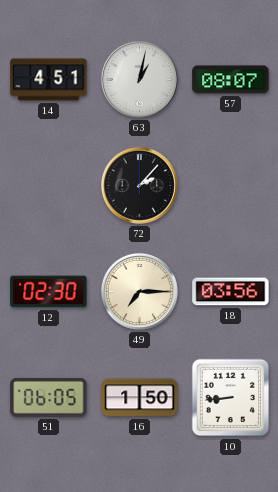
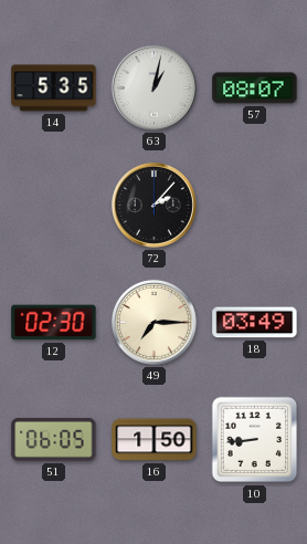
14: 4:51 -> 5:35 (54, 88)
18: 03:56 -> 03:49 (255, 323)
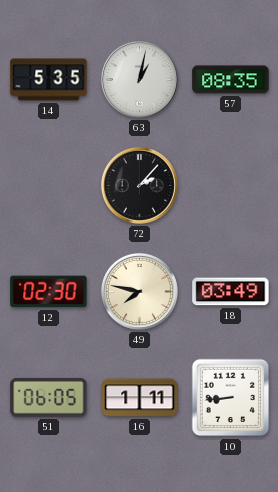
57: 08:07 -> 08:35 (231, 80)
49: 7:15 -> 7:47 (139, 291)
16: 1:50 -> 1:11 (140, 398)
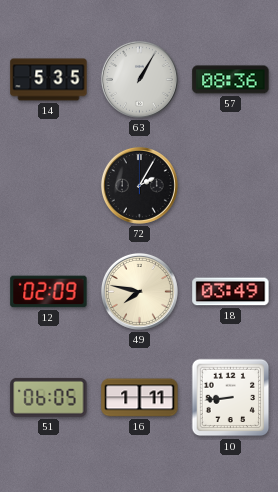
63: 1:02 -> 1:05 (139, 79)
57: 08:35 -> 08:36 (231, 80)
72: 2:07 -> 2:05 (139, 185)
12: 02:30 -> 02:09 (49, 292)
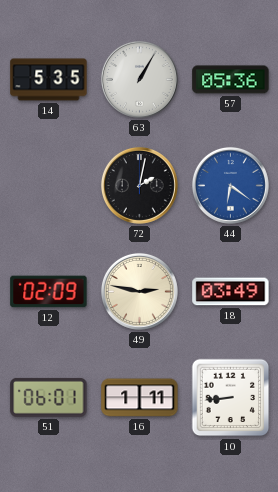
57: 08:36 -> 05:36 (231, 80)
72: 2:05 -> 2:02 (139, 185)
44: none -> 6:21 (230, 185)
49: 7:47 -> 2:47 (139, 291)
51: 06:05 -> 06:01 (49, 397)
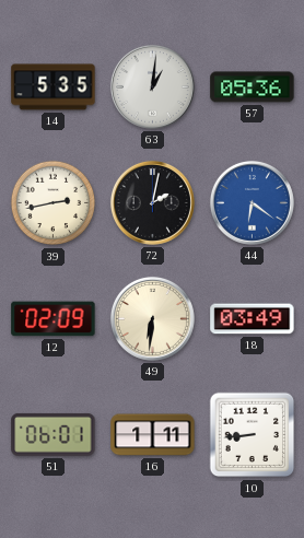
63: 1:05 -> 1:01 (152, 86)
39: none -> 2:43 (54, 203)
49: 2:47 -> 6:31 (152, 318)
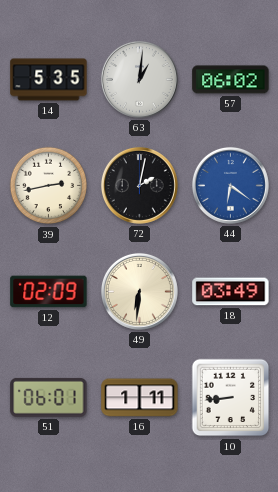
57: 05:36 -> 06:02 (231, 80)
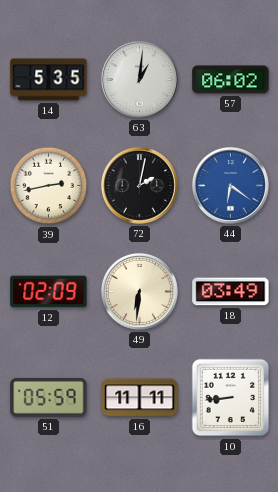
51: 06:01 -> 05:59 (49, 397)
16: 1:11 -> 11:11 (140, 398)
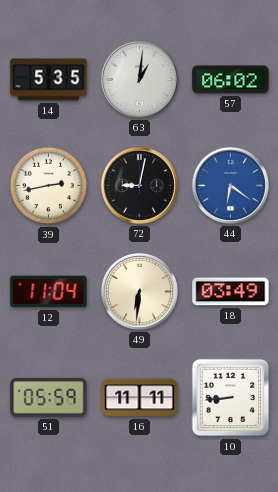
72: 2:02 -> 9:02 (139, 185)
12: 02:09 -> 11:04 (49, 292)
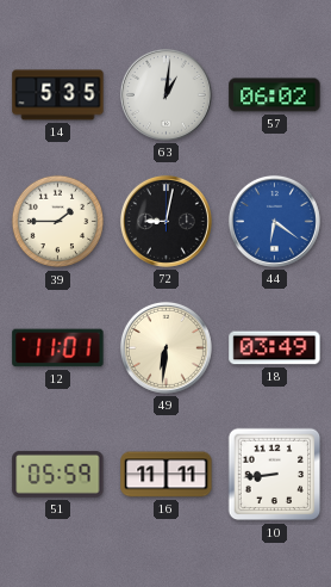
39: 2:43 -> 1:45 (58, 222)
12: 11:04 -> 11:01 (58, 348)
